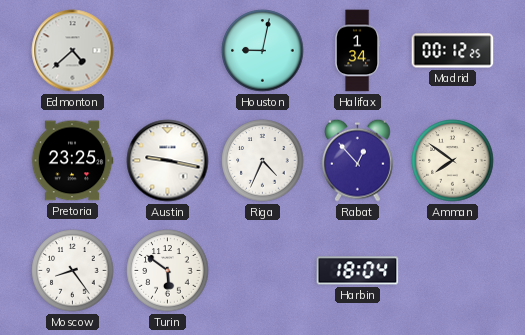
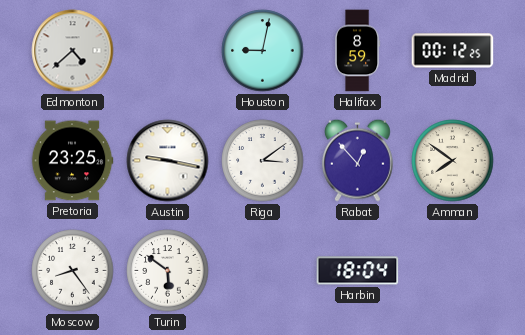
Halifax: 1:34 -> 8:59 (357, 51)
Riga: 4:34 -> 3:09 (263, 161)
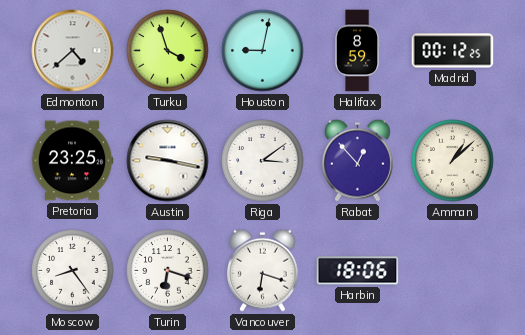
Turku: none -> 3:57 (168, 51)
Amman: 7:51 -> 1:08 (453, 161)
Turin: 5:51 -> 6:18 (168, 271)
Vancouver: none -> 6:18 (262, 270)
Harbin: 18:04 -> 18:06 (358, 271)
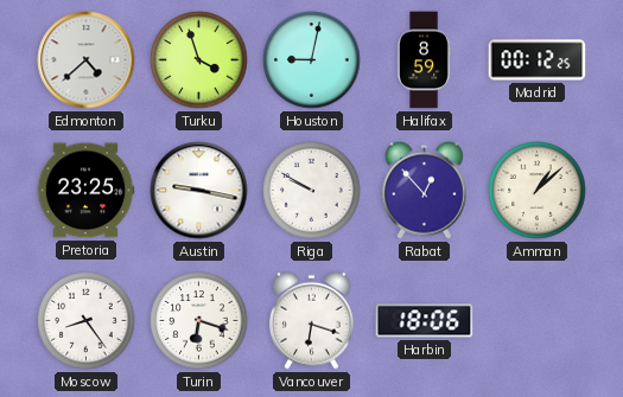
Riga: 3:09 -> 9:50 (312, 191)
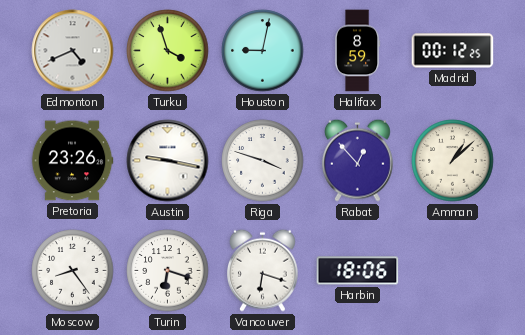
Edmonton: 4:38 -> 4:41 (73, 51)
Pretoria: 23:25 -> 23:26 (72, 161)
Riga: 9:50 -> 3:48 (263, 161)
